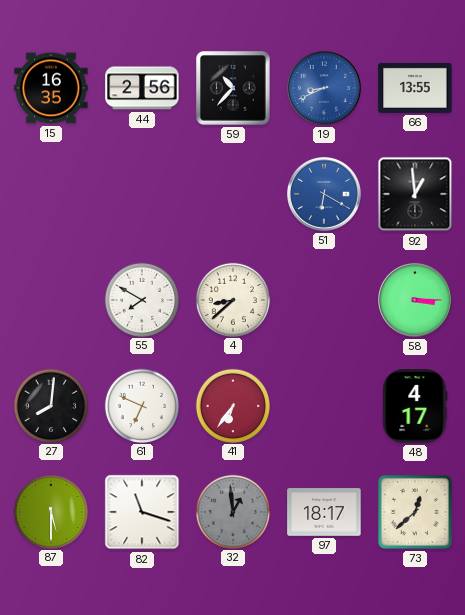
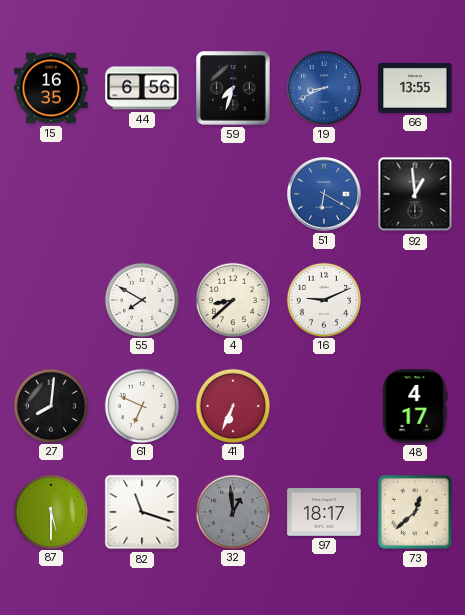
44: 2:56 -> 6:56 (142, 88)
59: 10:37 -> 7:33 (233, 88)
16: none -> 9:11 (323, 299)
58: 3:15 -> none (416, 301)
41: 6:36 -> 6:34 (232, 405)
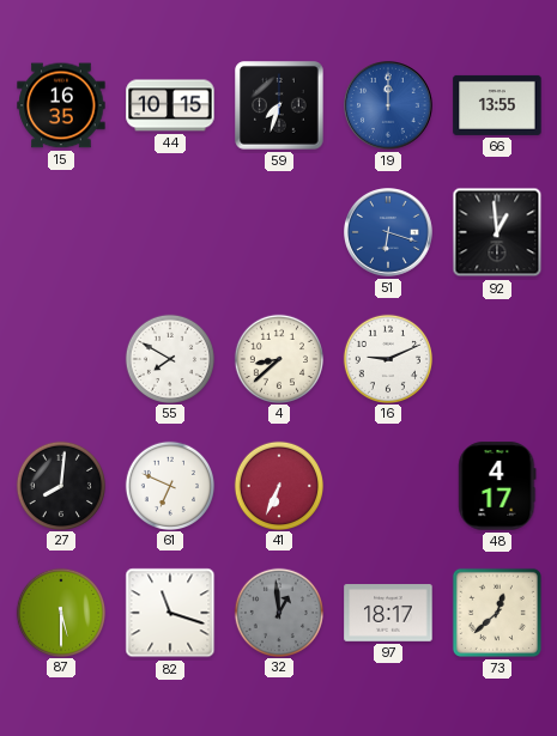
44: 6:56 -> 10:15 (170, 105)
19: 8:41 -> 12:00 (389, 107)
51: 6:20 -> 6:18 (389, 233)
